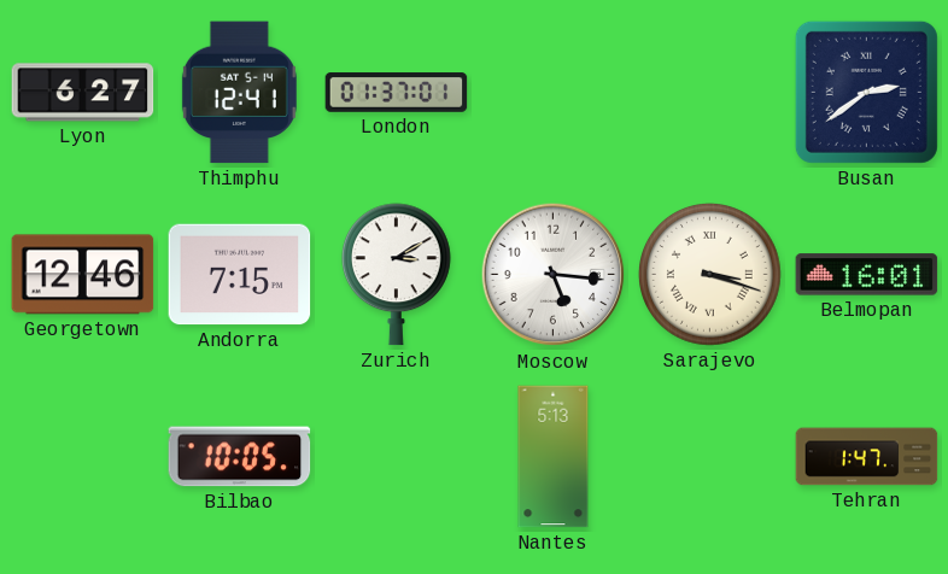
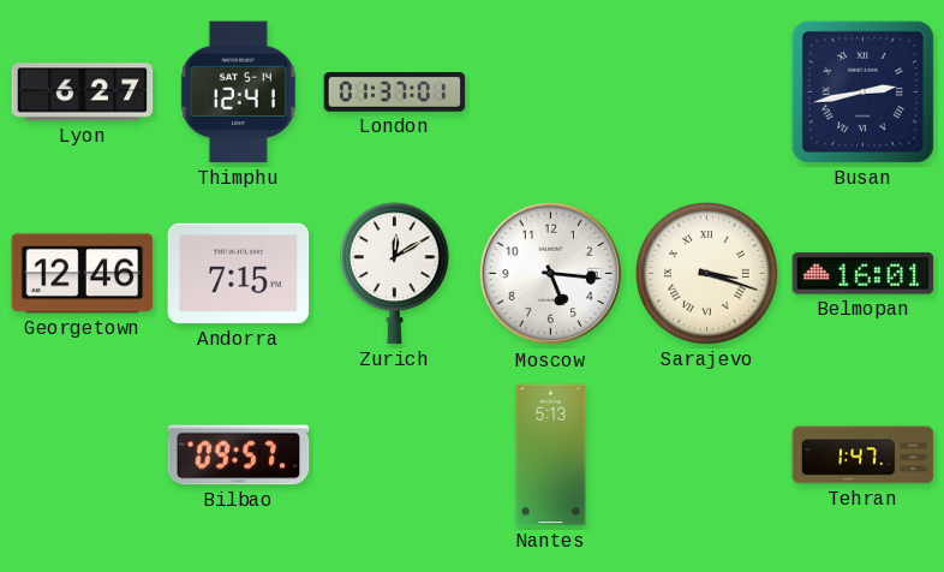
Busan: 2:39 -> 2:43 (862, 91)
Zurich: 3:10 -> 12:10 (394, 274)
Bilbao: 10:05 -> 09:57 (239, 455)
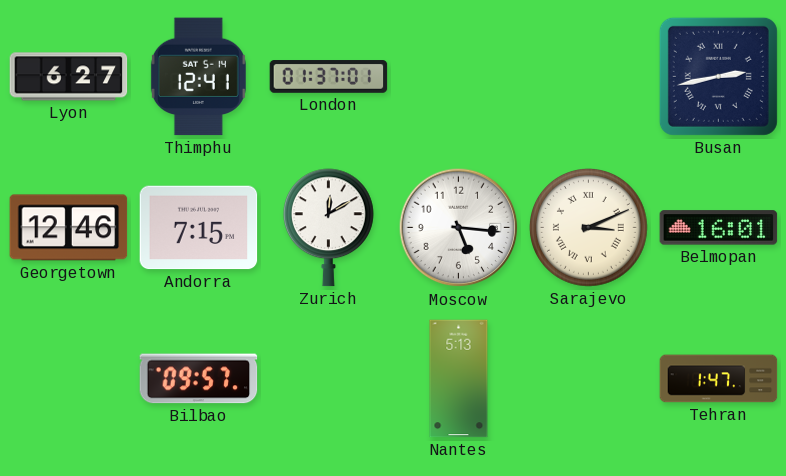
Sarajevo: 3:18 -> 3:11 (589, 228)
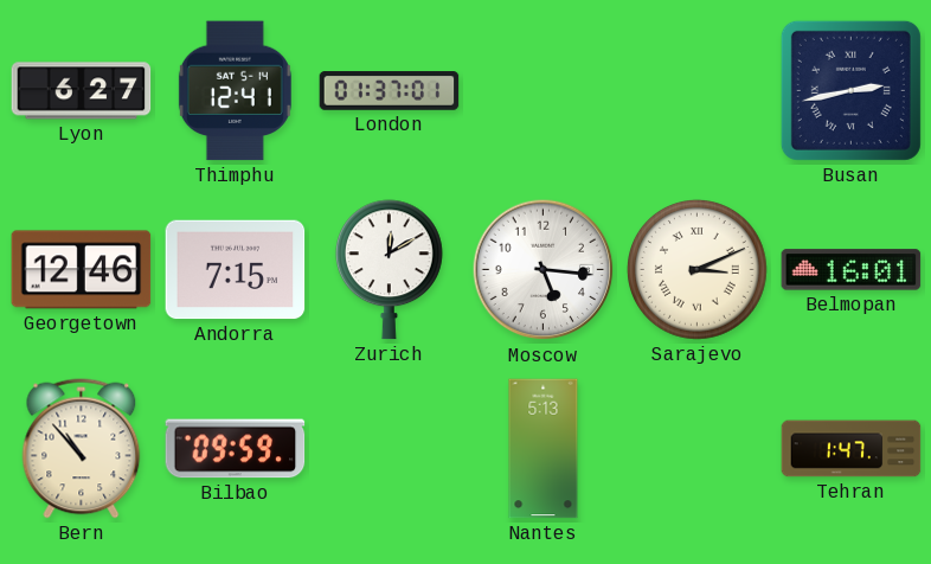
Bern: none -> 10:53 (82, 449)
Bilbao: 09:57 -> 09:59 (236, 449)
